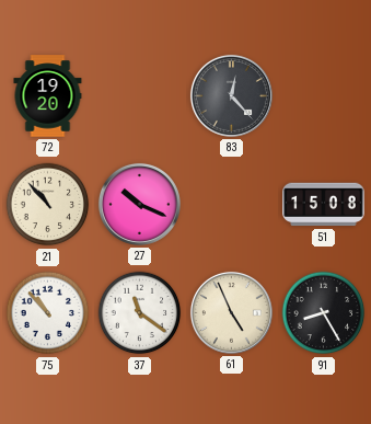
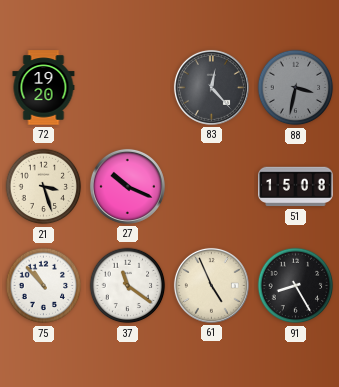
88: none -> 3:32 (296, 88)
21: 10:53 -> 3:27 (44, 187)
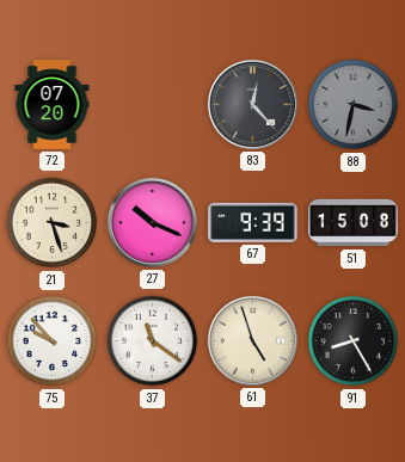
72: 19:20 -> 07:20 (53, 105)
67: none -> 9:39 (253, 222)
75: 10:53 -> 9:53 (53, 341)
61: 4:56 -> 4:57 (252, 340)
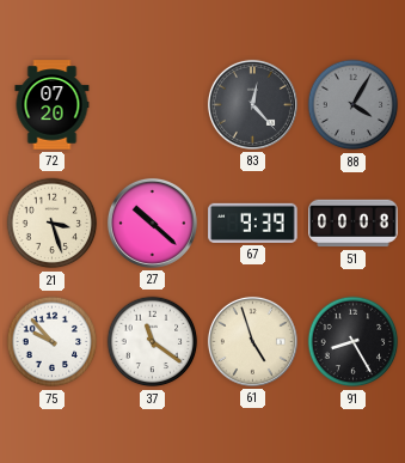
88: 3:32 -> 4:05 (354, 105)
27: 10:19 -> 10:22 (152, 223)
51: 15:08 -> 00:08 (354, 224)
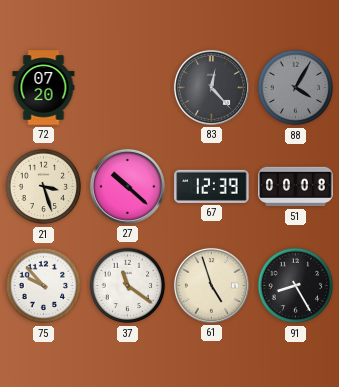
67: 9:39 -> 12:39 (212, 186)
